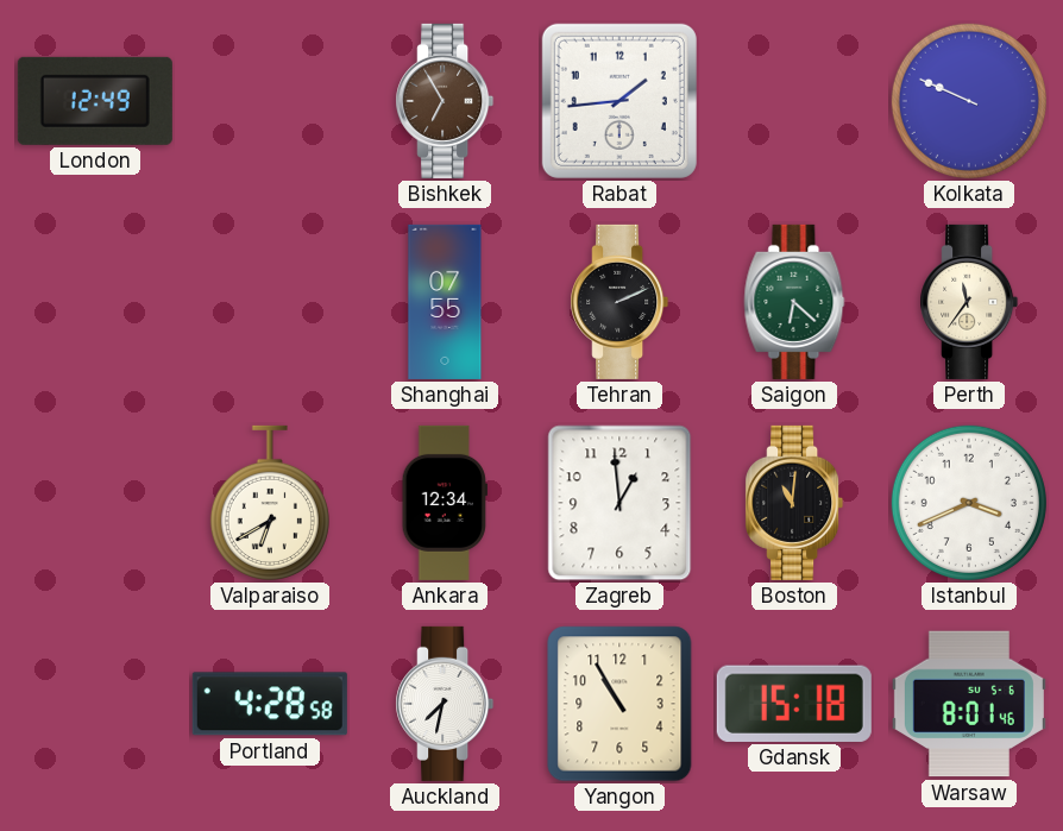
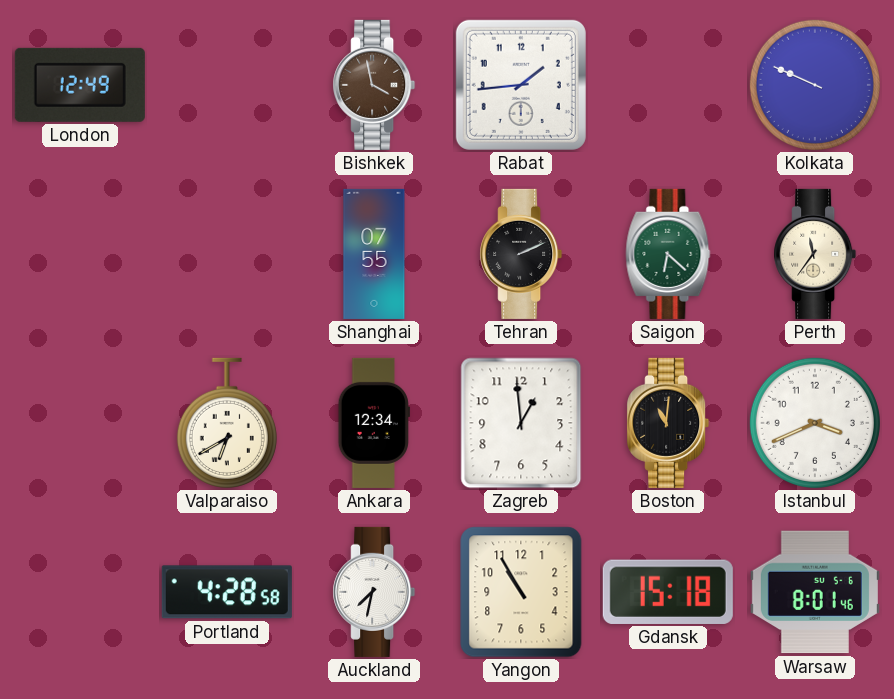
Bishkek: 6:55 -> 3:58 (374, 85)
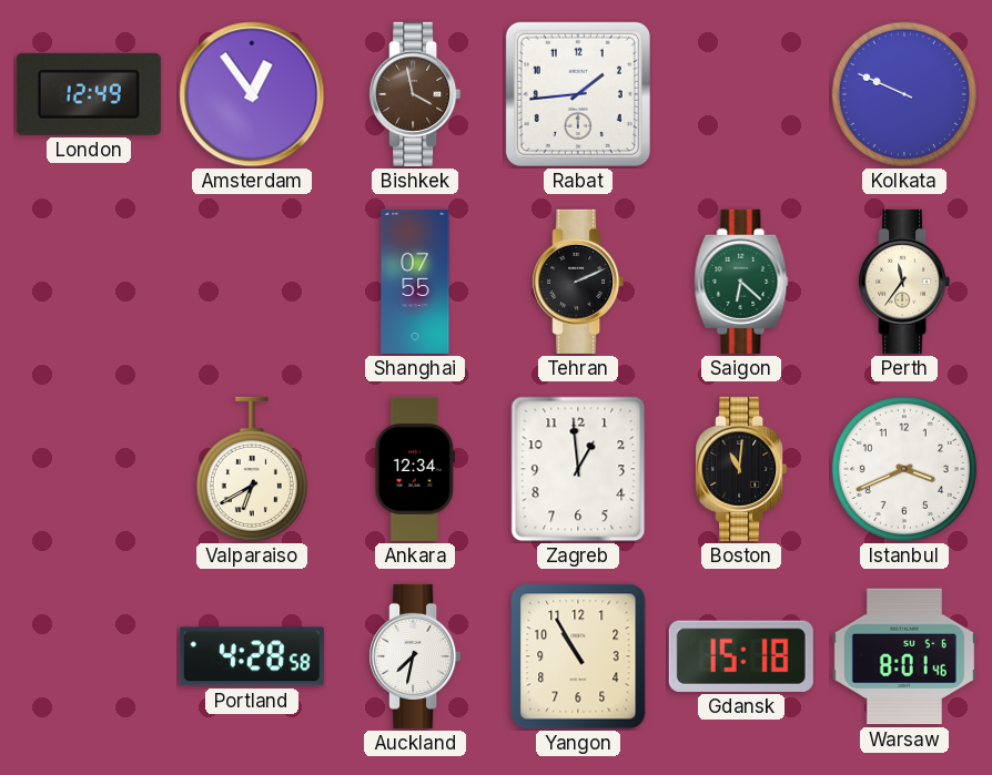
Amsterdam: none -> 12:54 (252, 94)
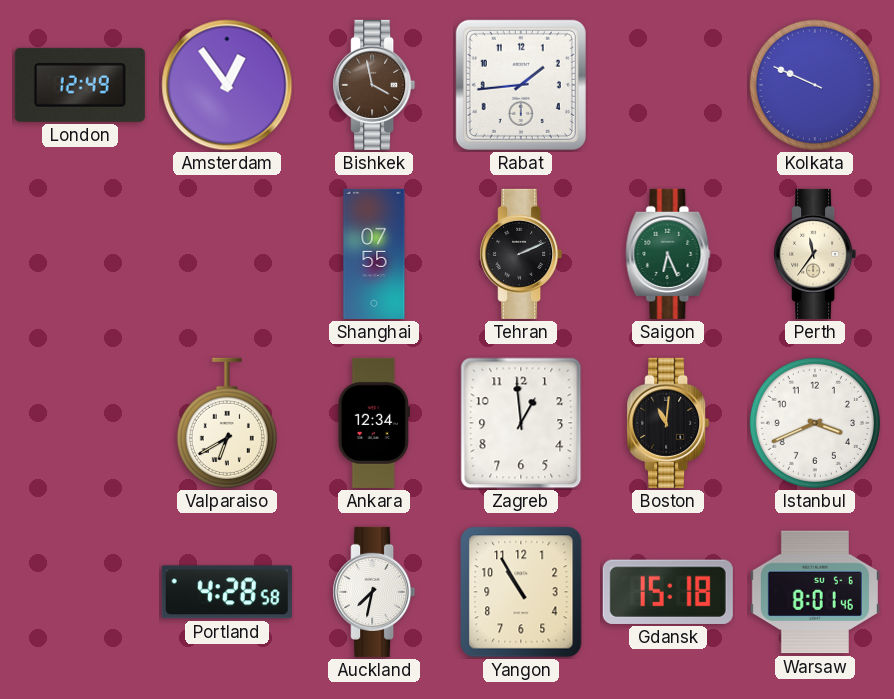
Saigon: 6:22 -> 6:26 (668, 254)
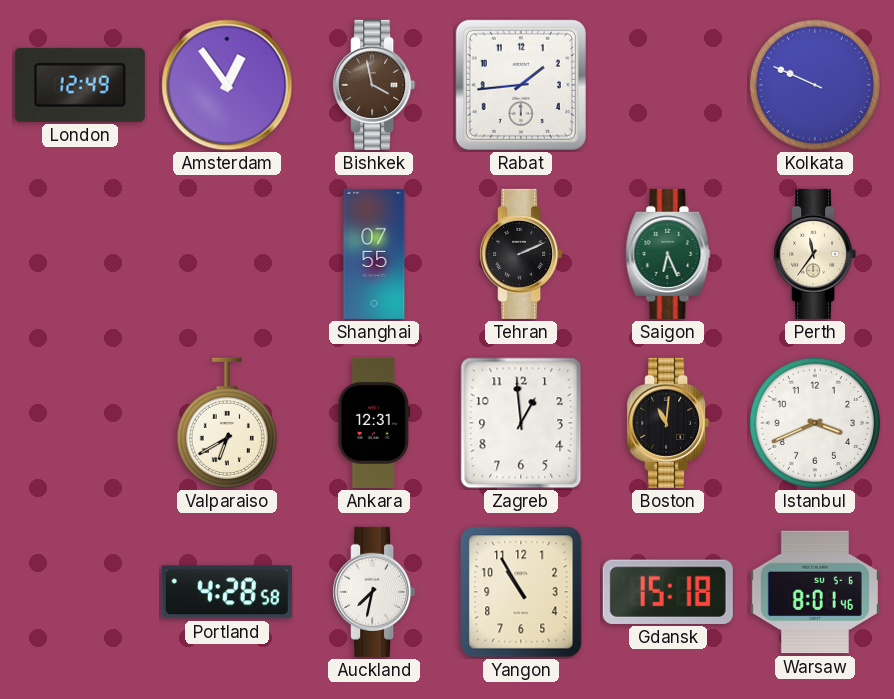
Ankara: 12:34 -> 12:31 (374, 423)
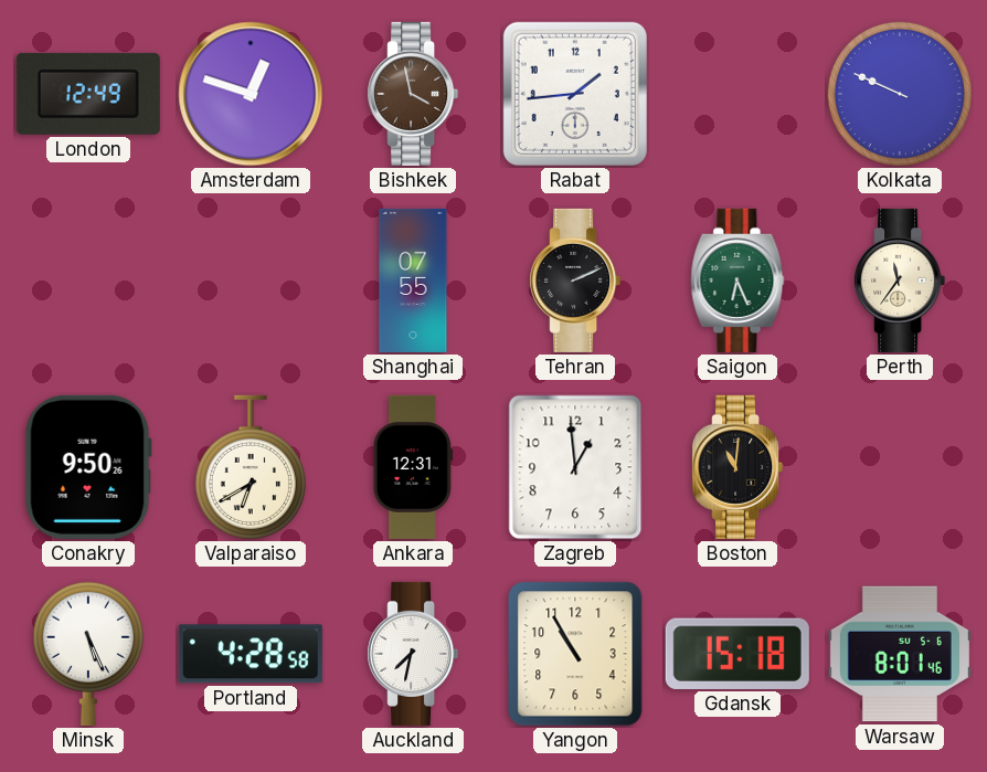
Amsterdam: 12:54 -> 12:48 (251, 94)
Conakry: none -> 9:50 (88, 467)
Istanbul: 3:41 -> none (815, 423)
Minsk: none -> 5:26 (88, 654)
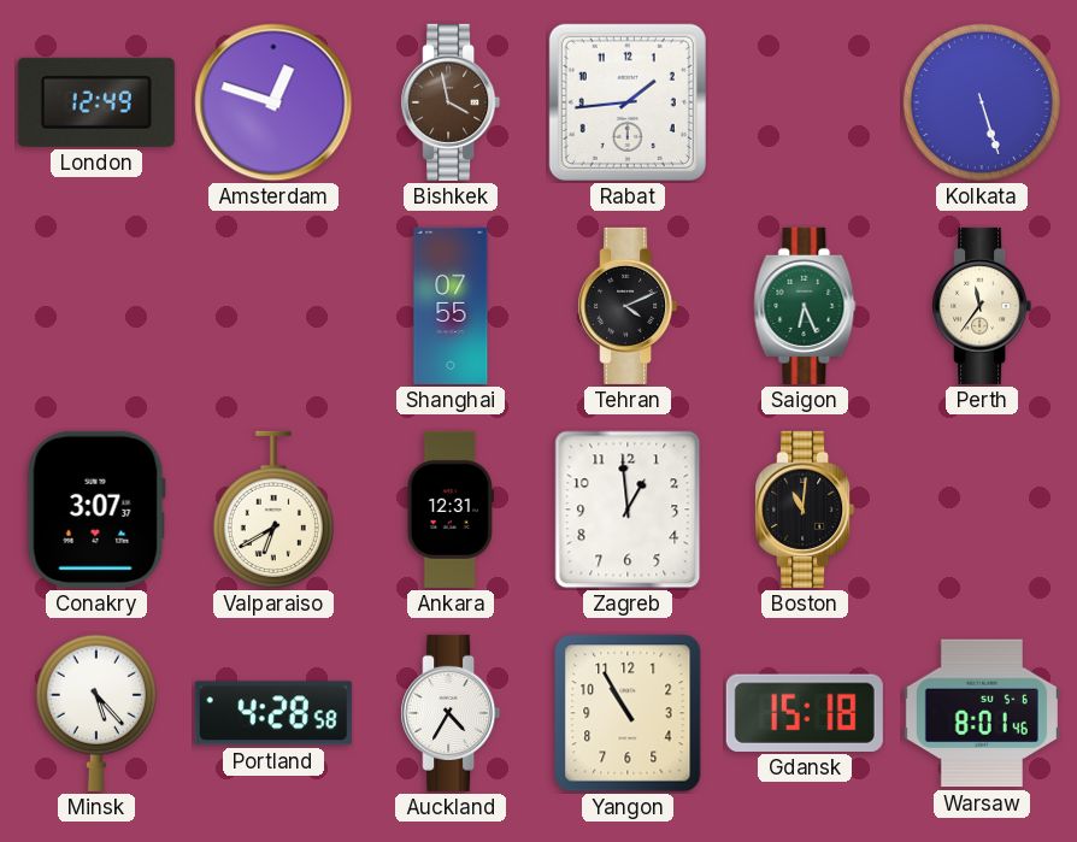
Kolkata: 9:49 -> 5:27 (982, 102)
Tehran: 2:11 -> 4:11 (628, 306)
Conakry: 9:50 -> 3:07 (96, 510)
Minsk: 5:26 -> 5:23 (96, 713)
Auckland: 7:32 -> 4:35 (451, 713)
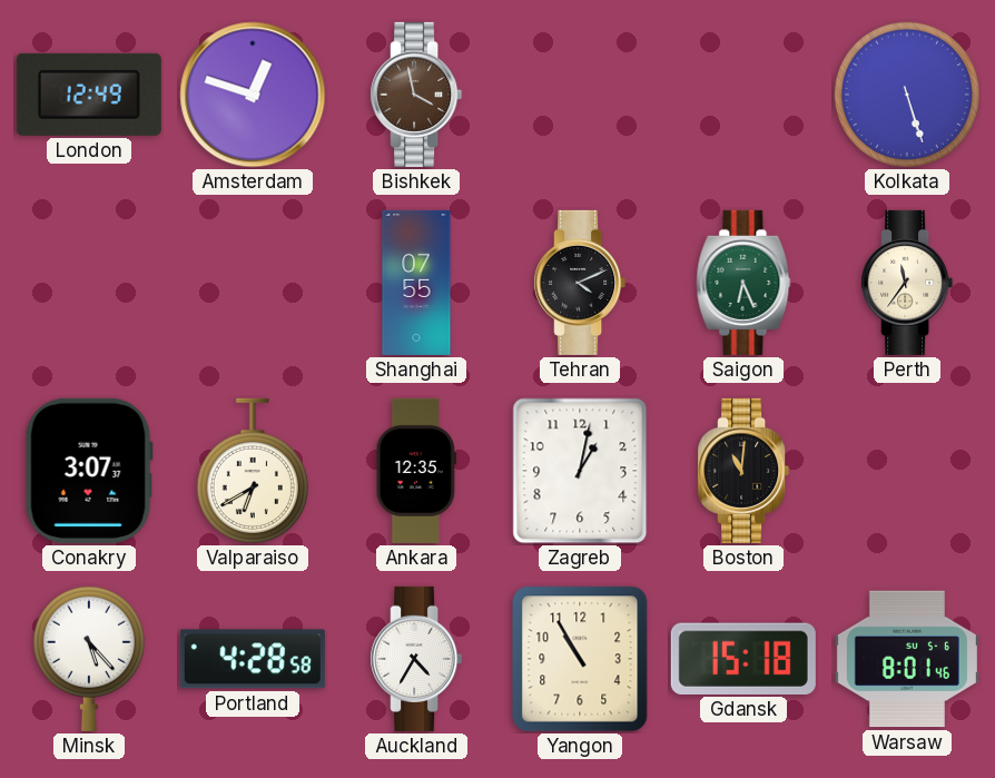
Rabat: 1:44 -> none (628, 102)
Ankara: 12:31 -> 12:35 (416, 471)
Zagreb: 12:59 -> 1:02 (580, 471)
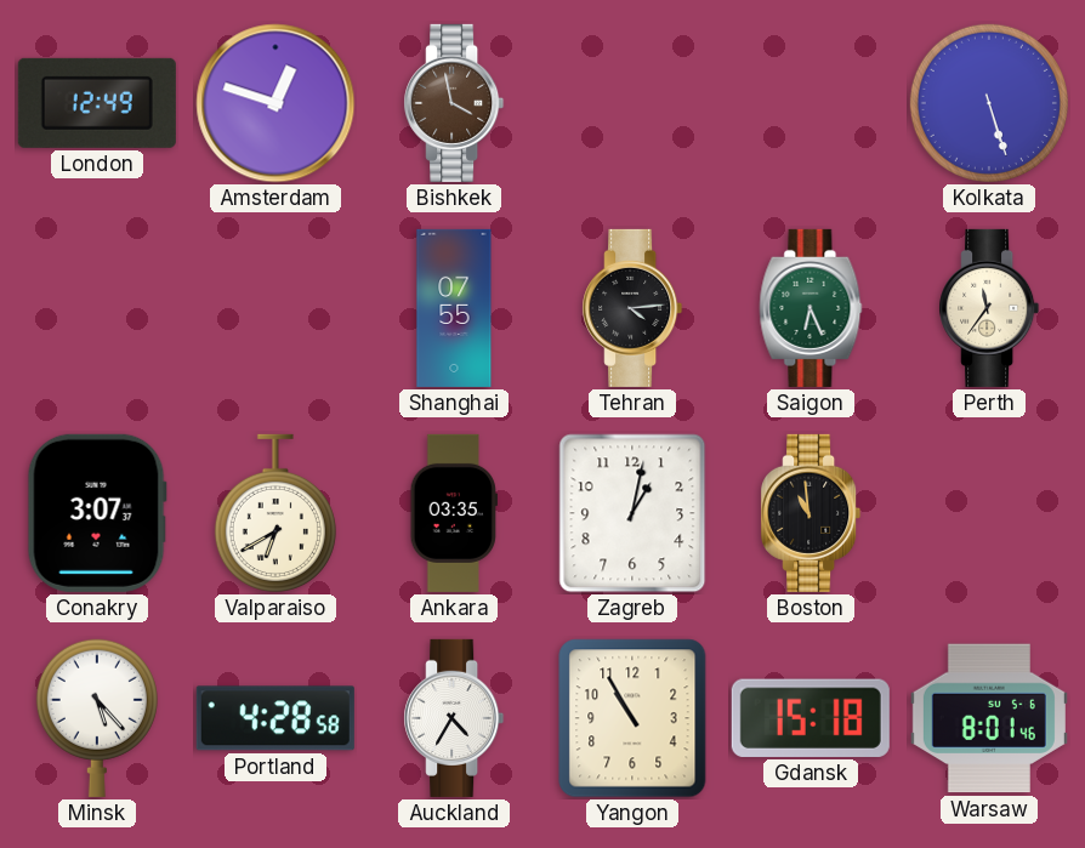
Tehran: 4:11 -> 4:14 (632, 308)
Ankara: 12:35 -> 03:35 (454, 513)
Boston: 11:01 -> 10:59 (811, 513)
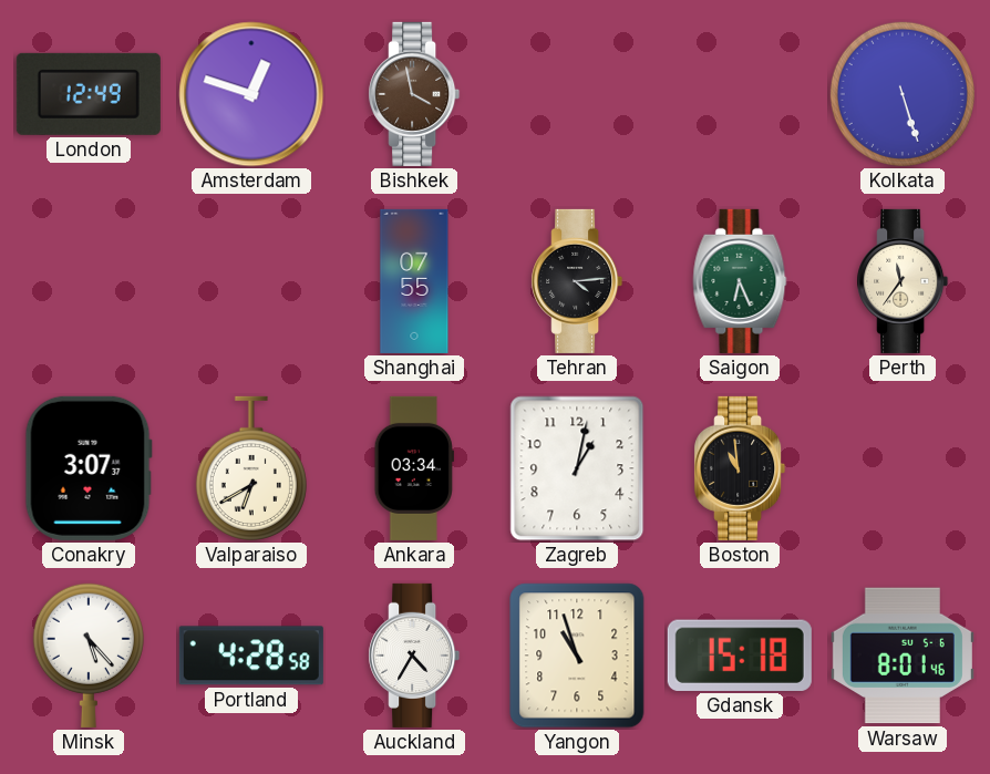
Ankara: 03:35 -> 03:34 (414, 468)
Yangon: 10:55 -> 10:57 (577, 656)
